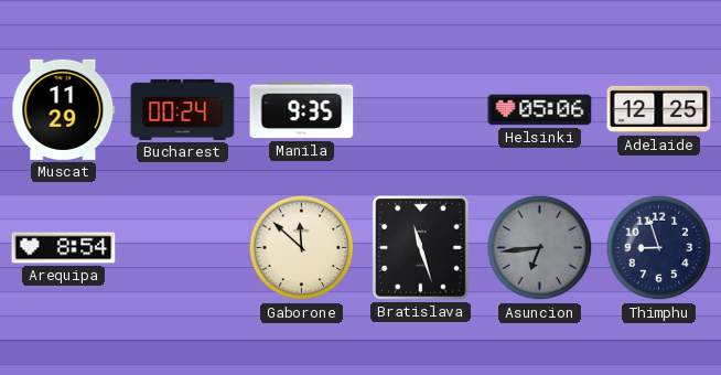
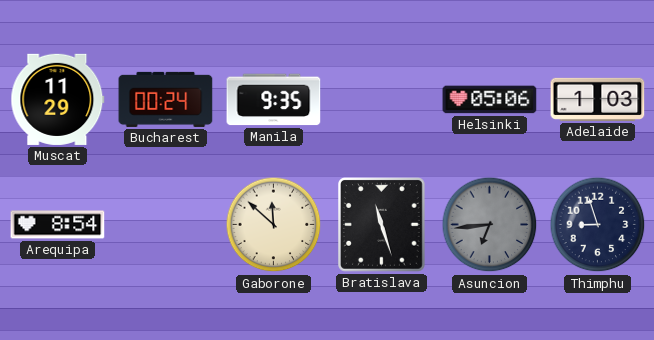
Adelaide: 12:25 -> 1:03 (598, 99)
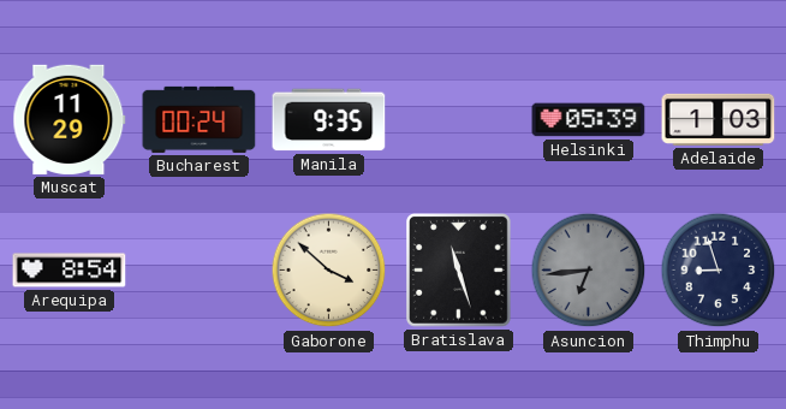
Helsinki: 05:06 -> 05:39 (589, 120)
Gaborone: 11:52 -> 3:52 (329, 271)
